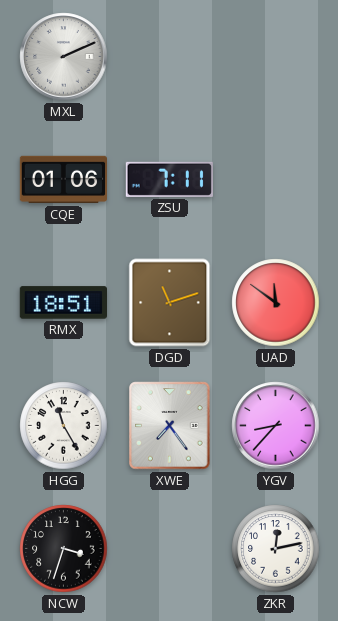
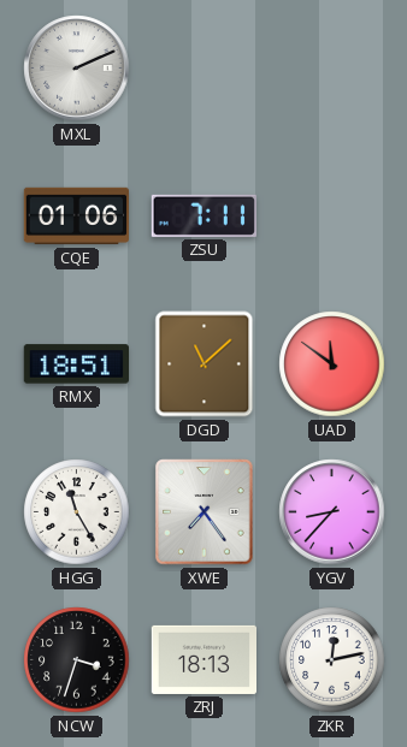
DGD: 11:12 -> 11:08 (205, 364)
ZRJ: none -> 18:13 (203, 659)
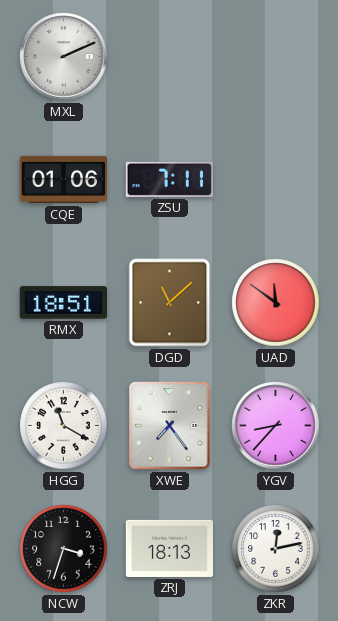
HGG: 11:25 -> 11:20 (64, 426)
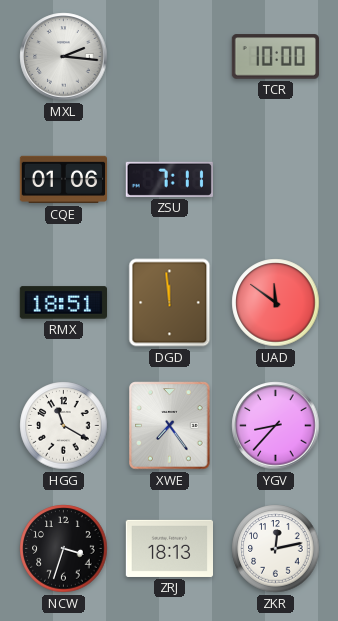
MXL: 2:11 -> 2:16 (64, 57)
TCR: none -> 10:00 (275, 57)
DGD: 11:08 -> 11:59 (170, 303)
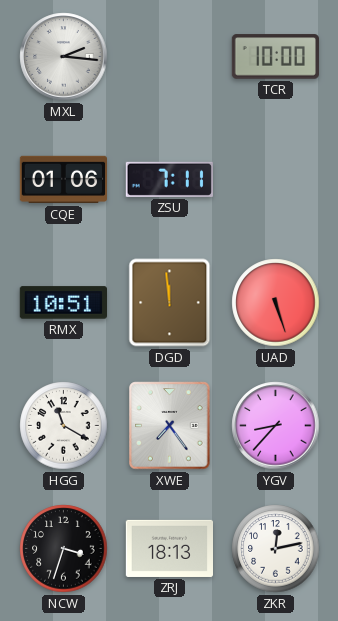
RMX: 18:51 -> 10:51 (63, 303)
UAD: 11:51 -> 5:27 (276, 303)
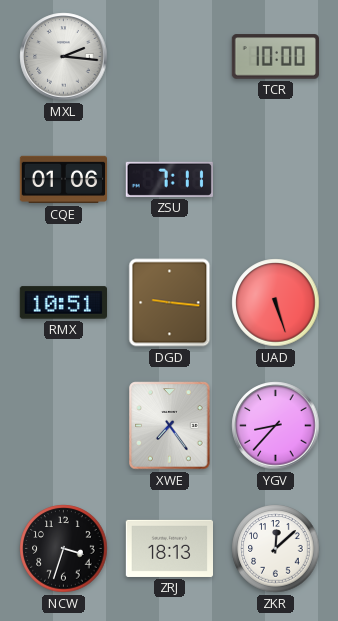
DGD: 11:59 -> 9:16 (170, 303)
HGG: 11:20 -> none (64, 426)
ZKR: 12:13 -> 12:08 (276, 549)
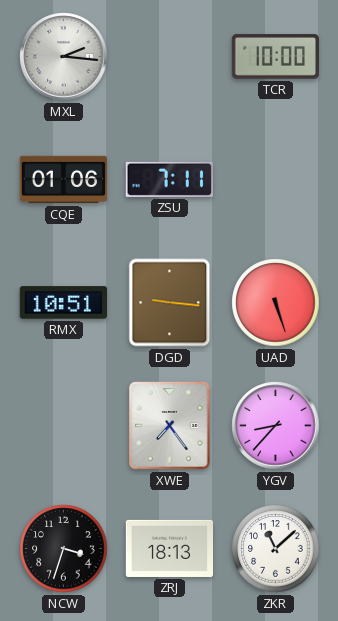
ZKR: 12:08 -> 11:08 (276, 549)
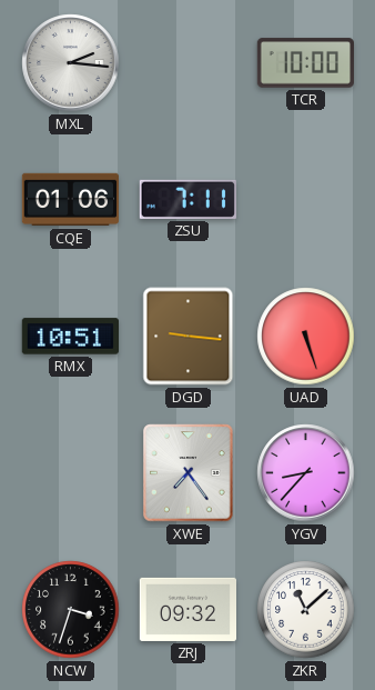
ZRJ: 18:13 -> 09:32 (187, 609)
